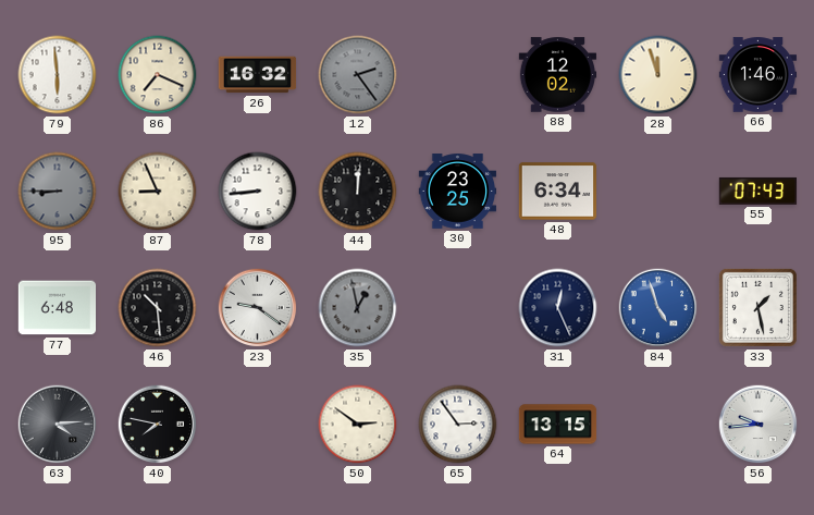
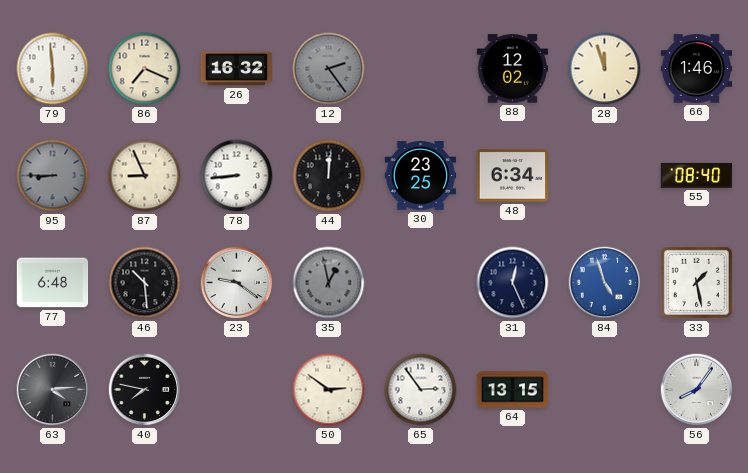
55: 07:43 -> 08:40 (697, 175)
56: 9:44 -> 8:06 (697, 390)
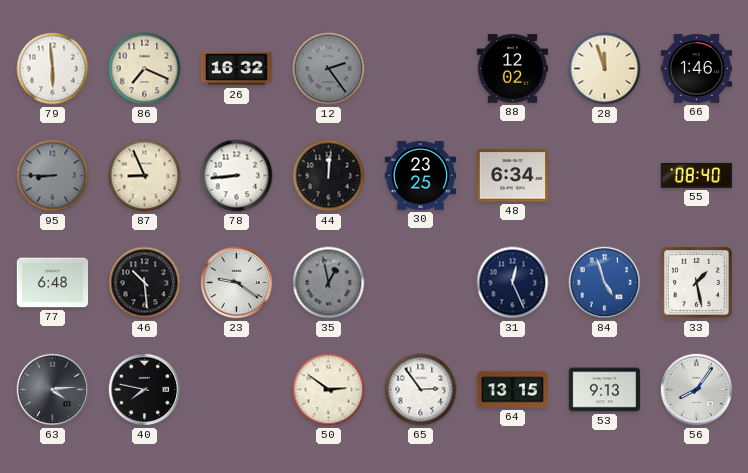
53: none -> 9:13 (605, 390)
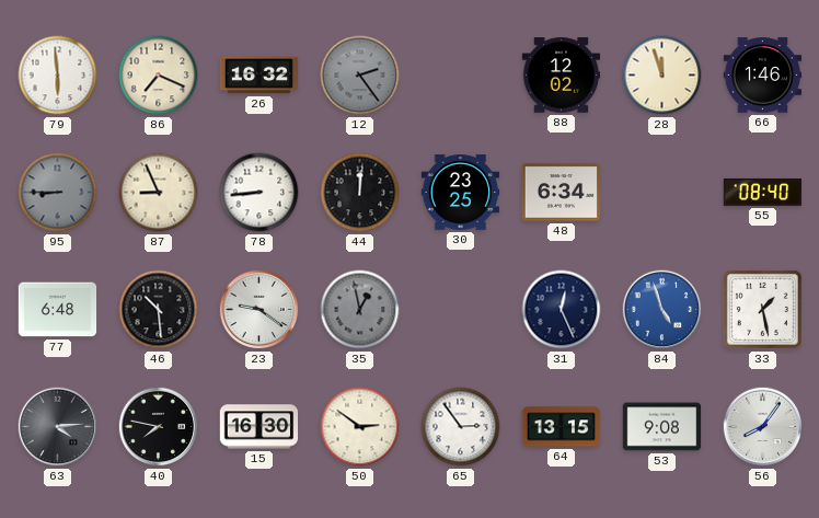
15: none -> 16:30 (259, 427)
53: 9:13 -> 9:08 (662, 427)
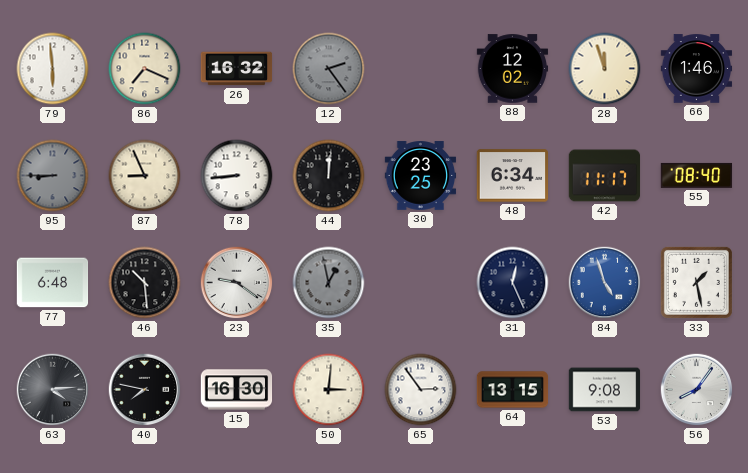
42: none -> 11:17 (605, 176)
50: 2:51 -> 3:01 (329, 390)
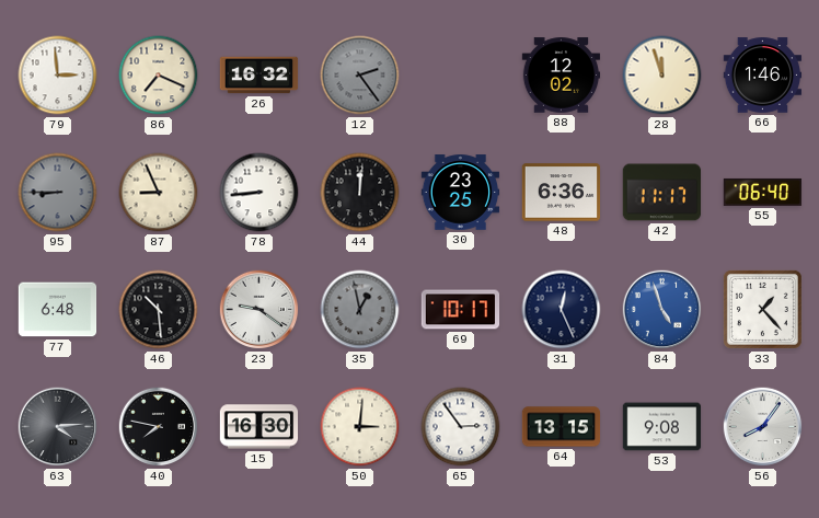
79: 5:59 -> 2:59 (58, 76)
48: 6:34 -> 6:36 (562, 193)
55: 08:40 -> 06:40 (763, 192)
69: none -> 10:17 (461, 310)
33: 1:28 -> 1:23 (762, 309)
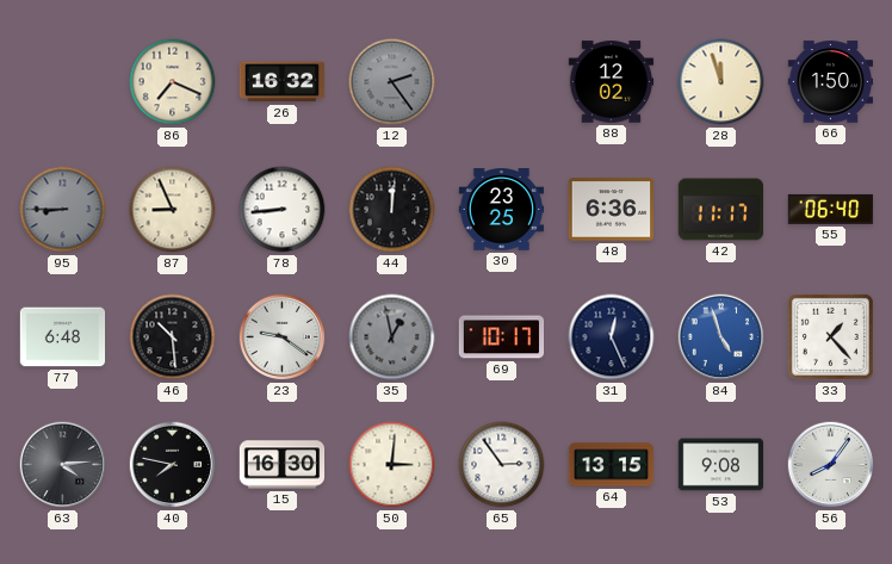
79: 2:59 -> none (58, 76)
66: 1:46 -> 1:50 (831, 82)
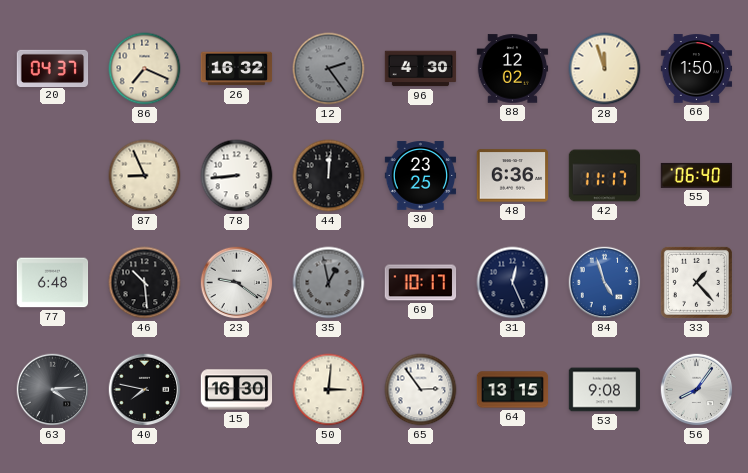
20: none -> 04:37 (53, 68)
96: none -> 4:30 (421, 69)
95: 8:45 -> none (63, 210)
